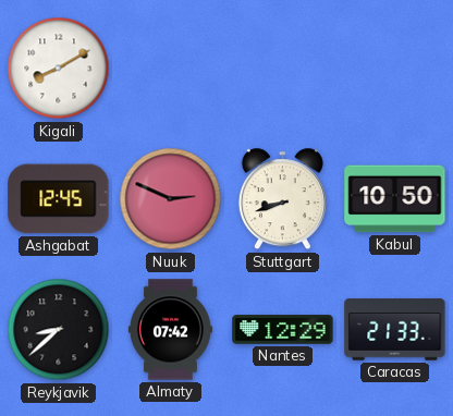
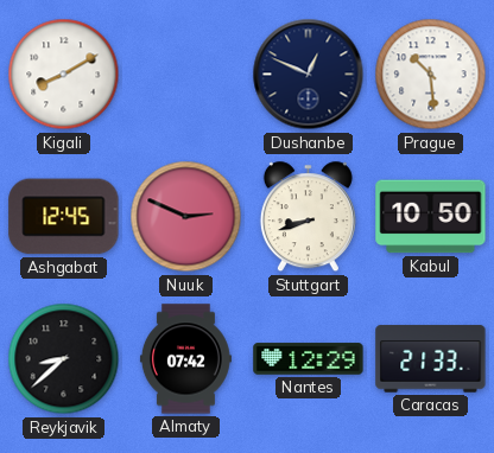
Dushanbe: none -> 12:49 (309, 75)
Prague: none -> 10:29 (431, 75)
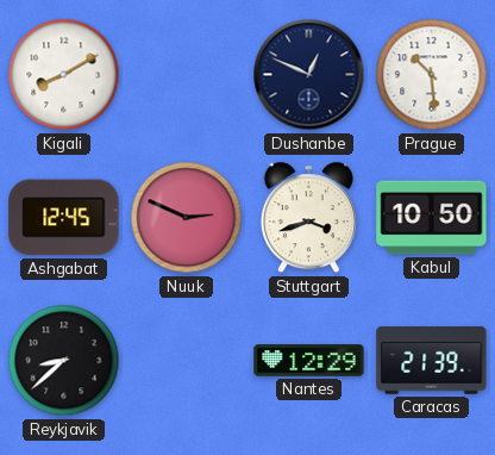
Stuttgart: 8:42 -> 3:42 (308, 218)
Almaty: 07:42 -> none (185, 359)
Caracas: 21:33 -> 21:39 (432, 361)
